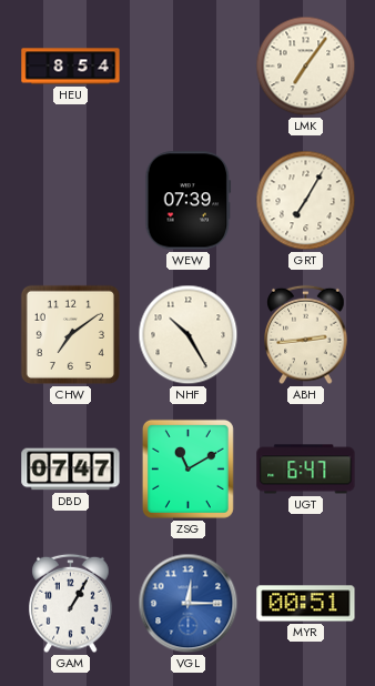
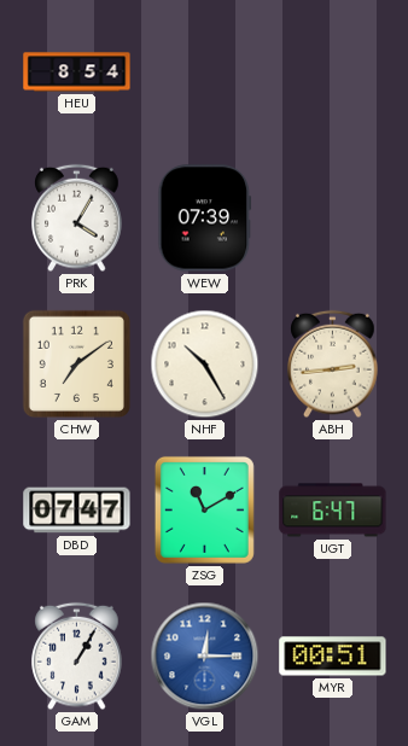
LMK: 7:06 -> none (306, 67)
PRK: none -> 4:05 (77, 218)
GRT: 7:05 -> none (306, 201)
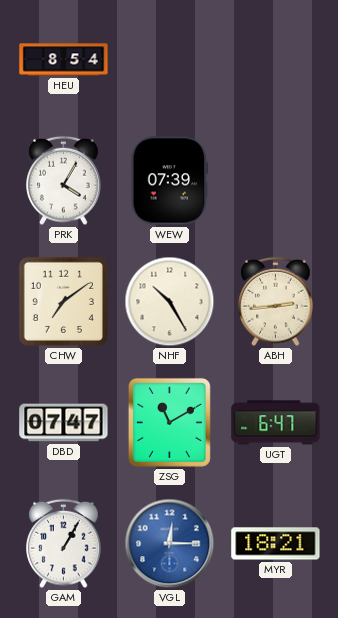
MYR: 00:51 -> 18:21 (276, 544)
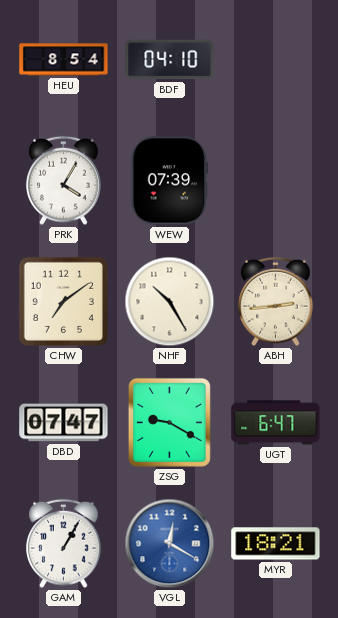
BDF: none -> 04:10 (170, 60)
ZSG: 11:10 -> 9:20 (169, 422)
VGL: 12:15 -> 12:20 (170, 544)
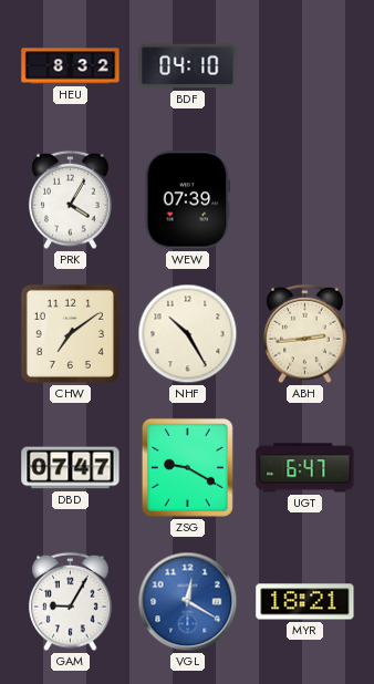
HEU: 8:54 -> 8:32 (71, 66)
GAM: 1:05 -> 9:05 (71, 602)
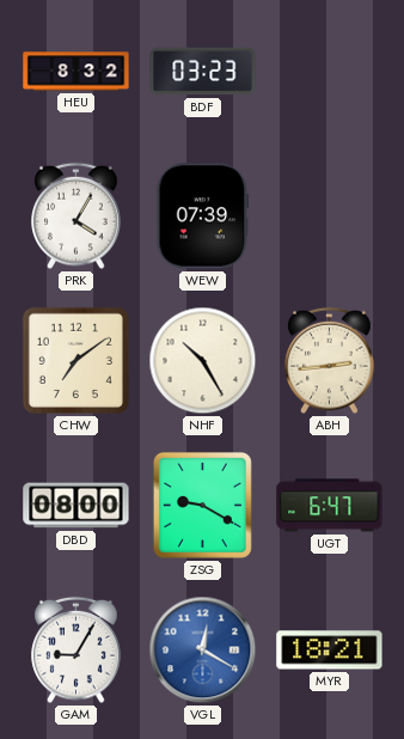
BDF: 04:10 -> 03:23 (203, 72)
DBD: 07:47 -> 08:00 (76, 506)
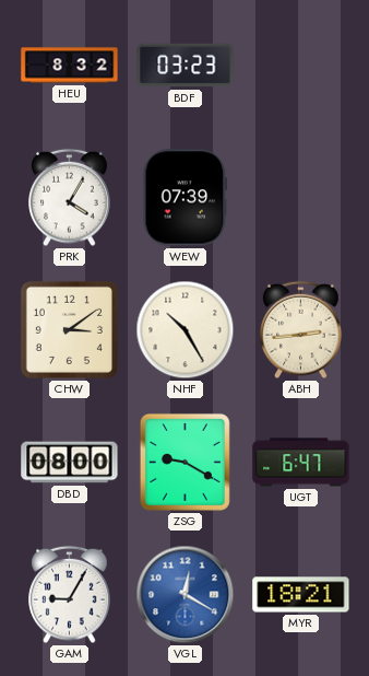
CHW: 7:09 -> 3:09 (69, 329)
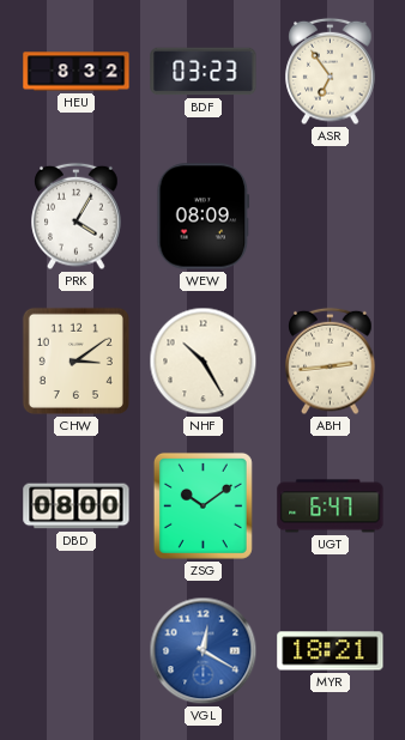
ASR: none -> 6:54 (331, 72)
WEW: 07:39 -> 08:09 (204, 217)
ZSG: 9:20 -> 10:09 (202, 505)
GAM: 9:05 -> none (70, 595)
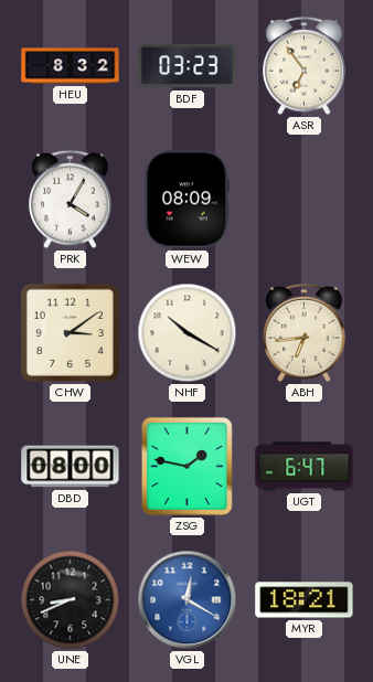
NHF: 10:25 -> 10:20 (188, 333)
ABH: 2:44 -> 6:44 (305, 333)
ZSG: 10:09 -> 1:47 (186, 466)
UNE: none -> 8:41 (71, 600)
